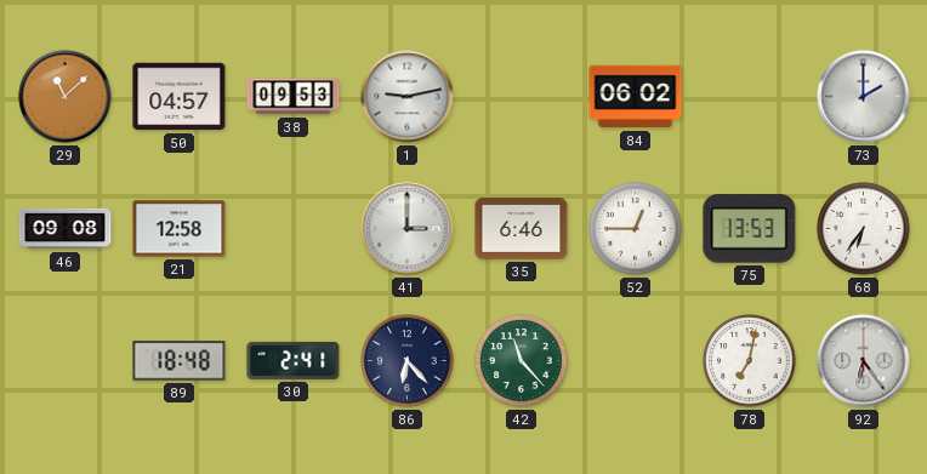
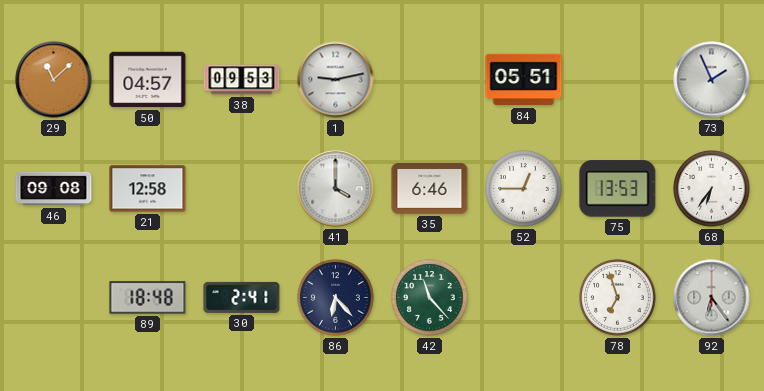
84: 06:02 -> 05:51 (524, 80)
73: 2:00 -> 1:56 (712, 80)
41: 3:00 -> 4:00 (336, 189)
78: 7:02 -> 6:57 (618, 298)
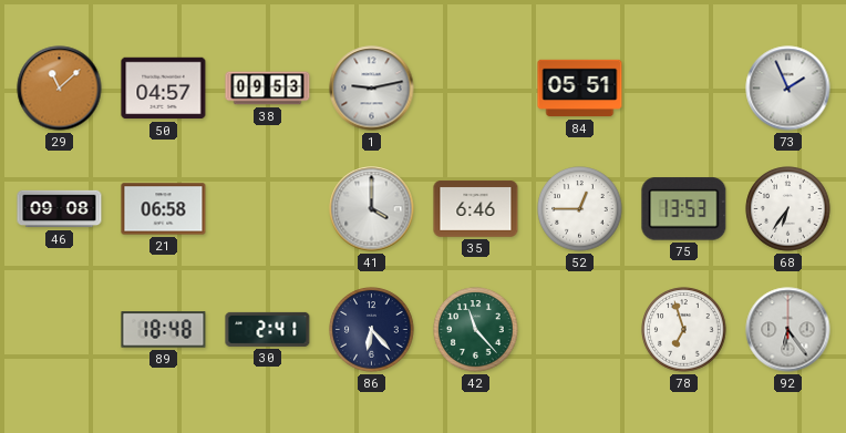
21: 12:58 -> 06:58 (164, 209)
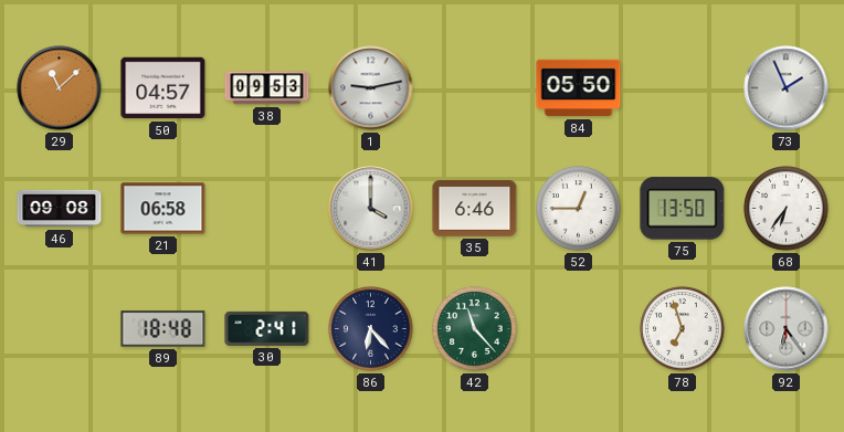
84: 05:51 -> 05:50 (579, 88)
75: 13:53 -> 13:50 (683, 209)
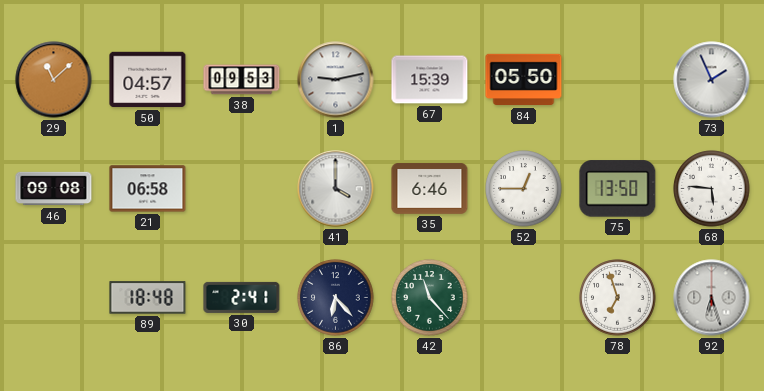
67: none -> 15:39 (430, 80)
68: 6:36 -> 5:46 (712, 189)
92: 6:24 -> 6:27 (712, 298)
